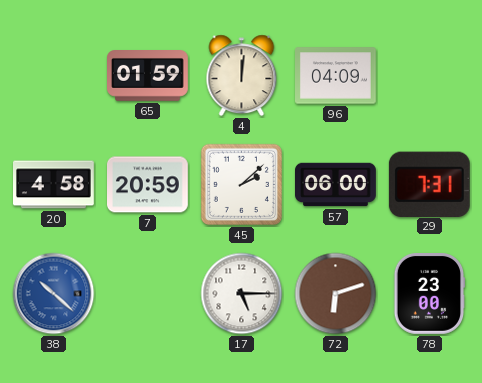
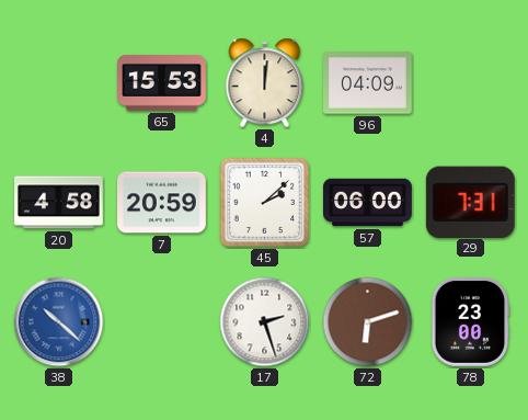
65: 01:59 -> 15:53 (162, 83)
17: 5:15 -> 2:27 (265, 322)
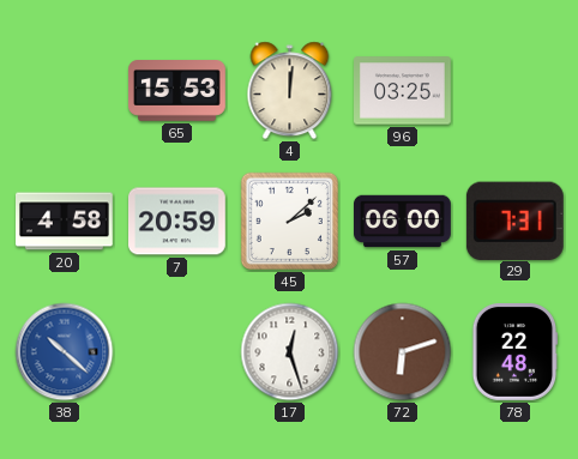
96: 04:09 -> 03:25 (403, 91)
17: 2:27 -> 12:27 (290, 352)
78: 23:00 -> 22:48 (514, 352)
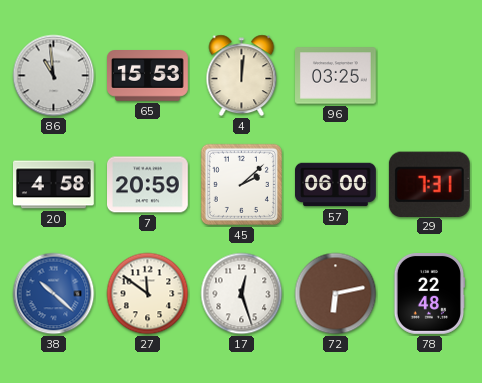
86: none -> 10:59 (54, 76)
27: none -> 11:51 (148, 294)
72: 6:12 -> 6:13 (336, 294)
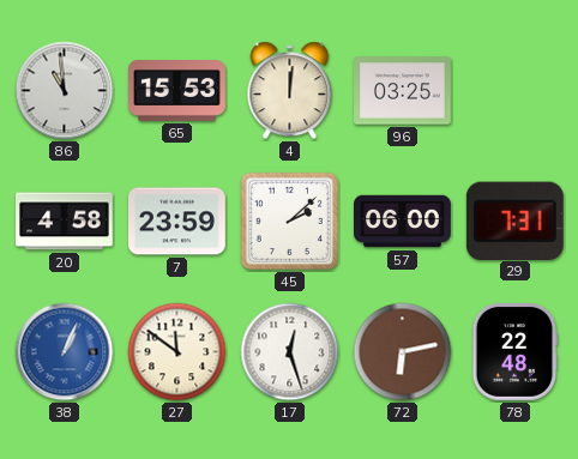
7: 20:59 -> 23:59 (177, 222)
38: 10:22 -> 1:04 (65, 352)
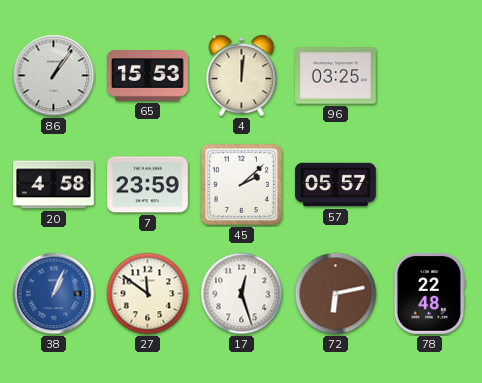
86: 10:59 -> 1:06 (54, 76)
57: 06:00 -> 05:57 (336, 185)
29: 7:31 -> none (514, 221)
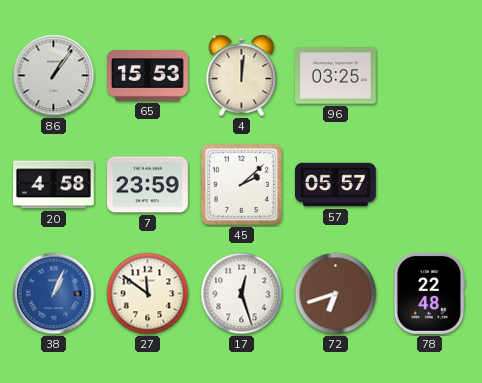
72: 6:13 -> 6:42 (336, 294)
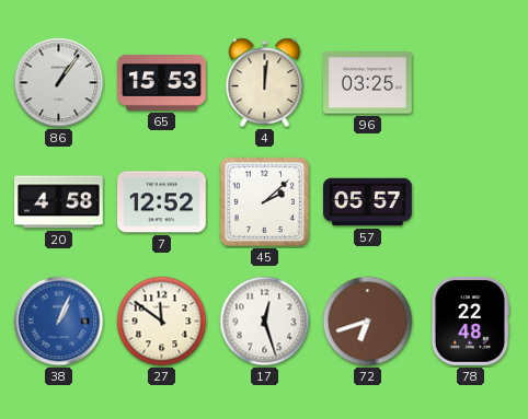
7: 23:59 -> 12:52 (162, 202)
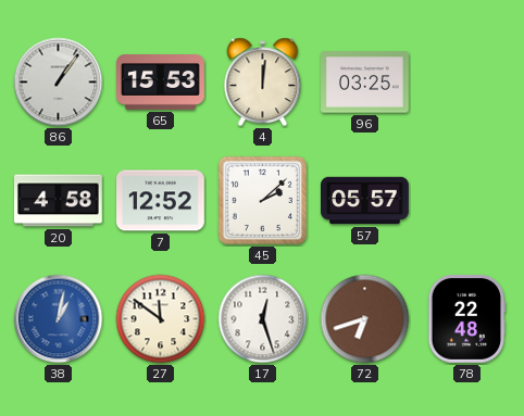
38: 1:04 -> 1:02 (59, 319)
